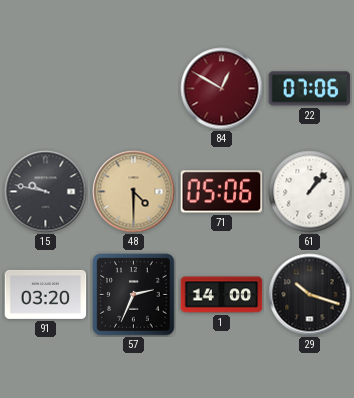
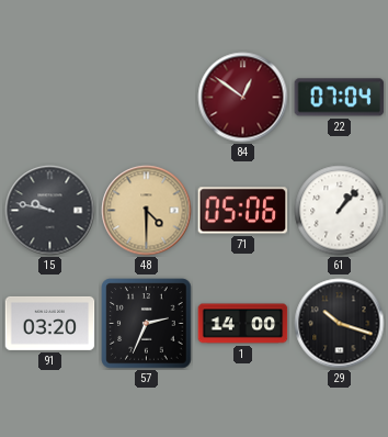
84: 12:50 -> 12:51 (243, 98)
22: 07:06 -> 07:04 (340, 98)
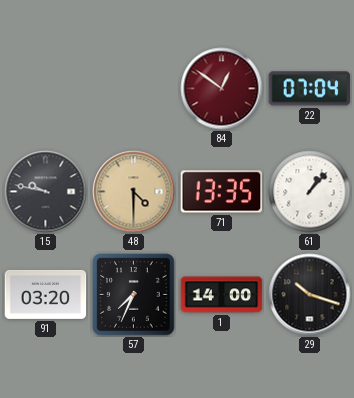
71: 05:06 -> 13:35 (222, 192)
57: 2:34 -> 7:34 (134, 295)
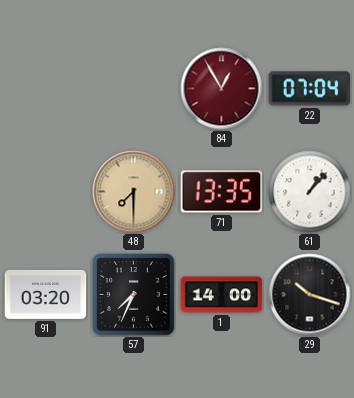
84: 12:51 -> 12:55 (222, 89)
15: 9:47 -> none (46, 192)
48: 4:30 -> 7:30 (134, 192)
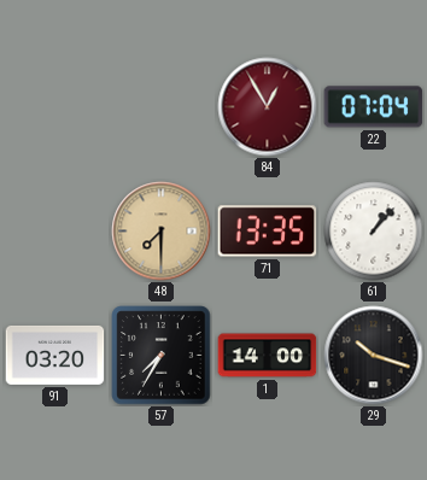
57: 7:34 -> 7:35 (162, 356)
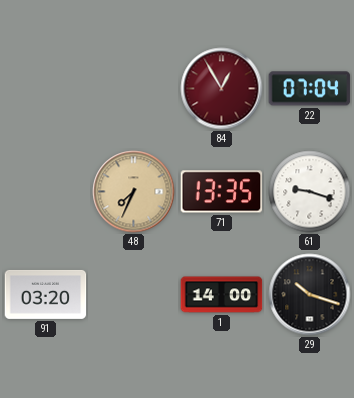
48: 7:30 -> 7:34 (134, 192)
61: 1:07 -> 9:18 (310, 192)
57: 7:35 -> none (162, 356)
